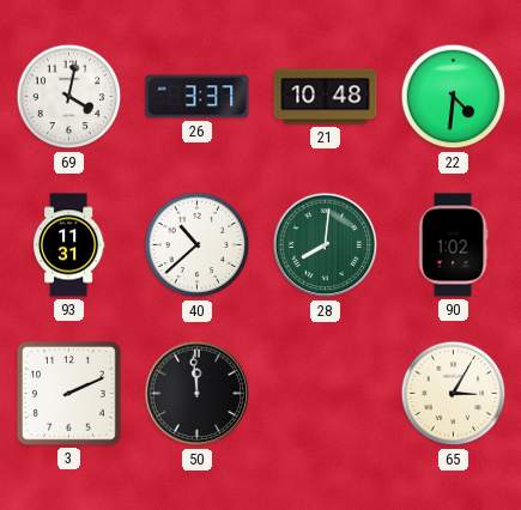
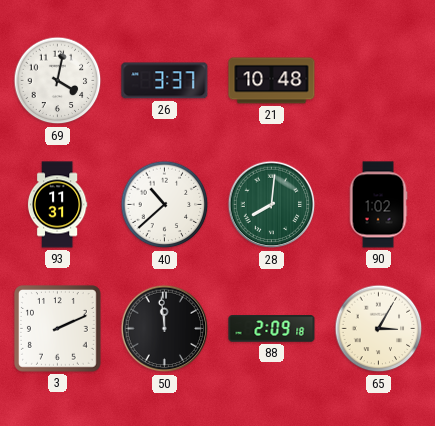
22: 4:31 -> none (454, 97)
88: none -> 2:09 (272, 329)
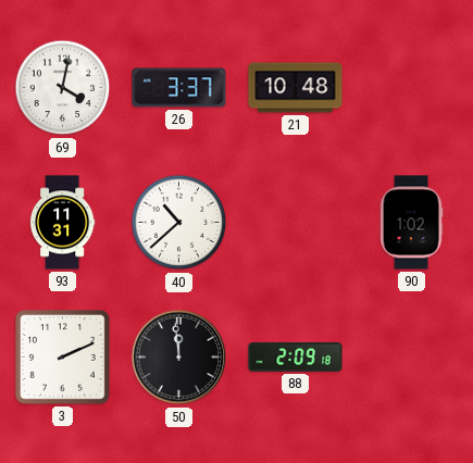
28: 8:01 -> none (272, 205)
65: 3:05 -> none (379, 329)
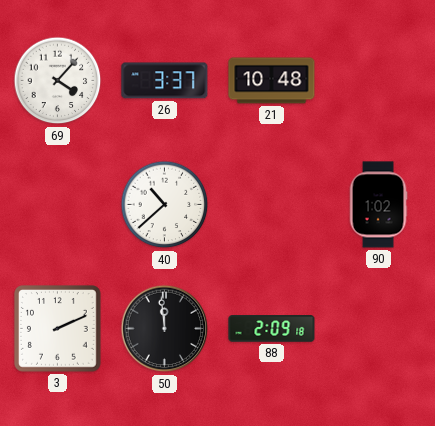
69: 4:02 -> 4:07 (58, 81)
93: 11:31 -> none (62, 223)
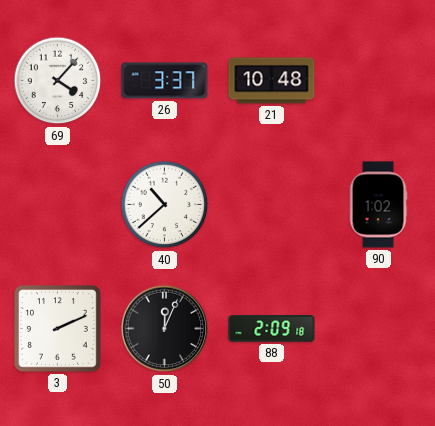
50: 11:59 -> 12:04 (165, 329)
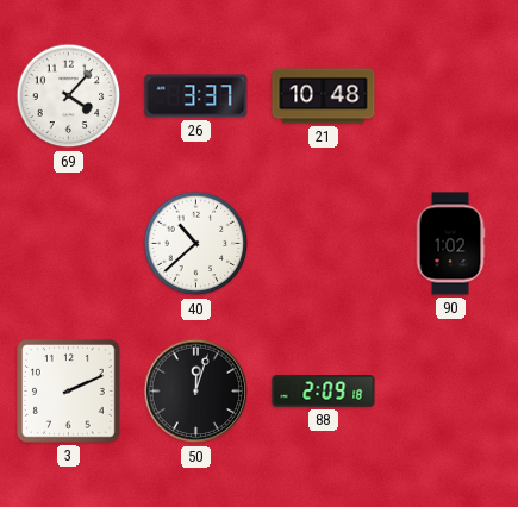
50: 12:04 -> 12:03 (196, 392)
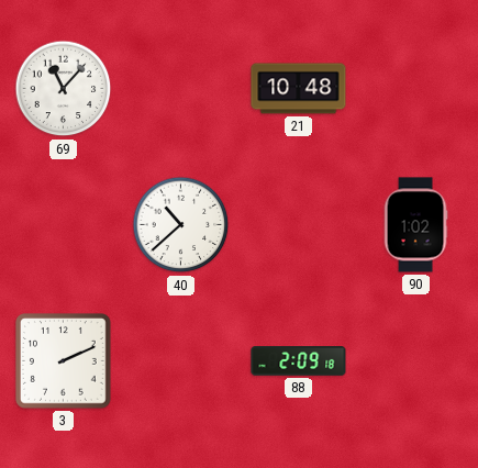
69: 4:07 -> 11:07 (64, 89)
26: 3:37 -> none (196, 96)
50: 12:03 -> none (196, 392)
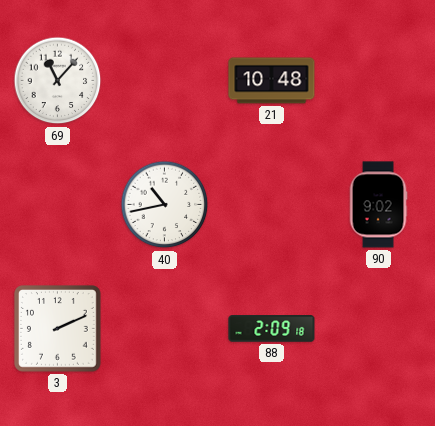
40: 10:38 -> 10:43 (165, 205)
90: 1:02 -> 9:02 (378, 205)
